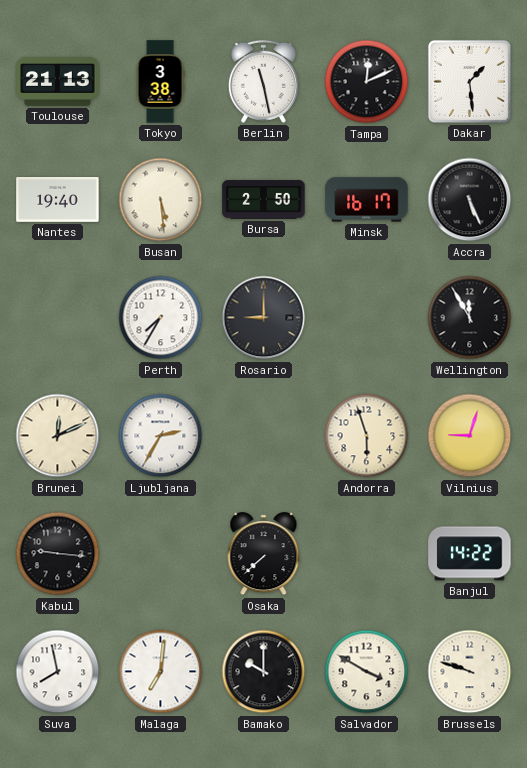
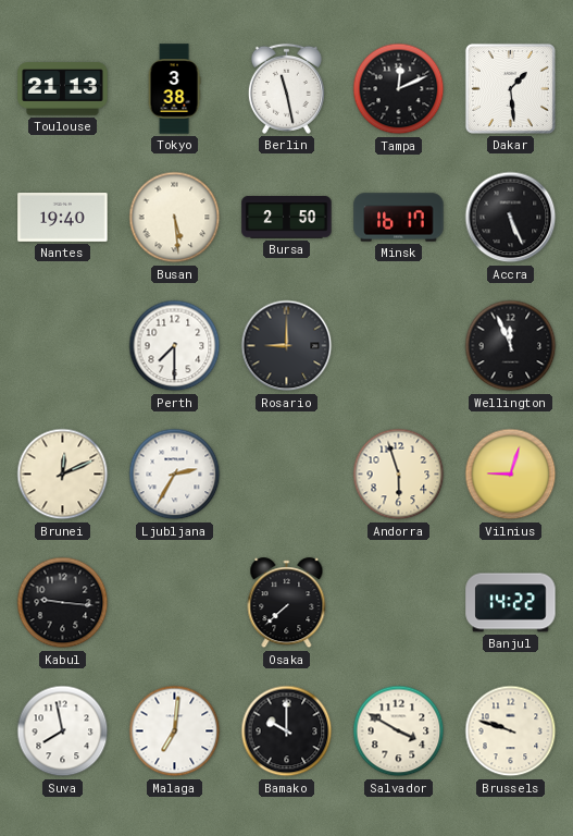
Perth: 7:35 -> 7:30 (175, 346)
Wellington: 11:55 -> 11:56 (511, 346)
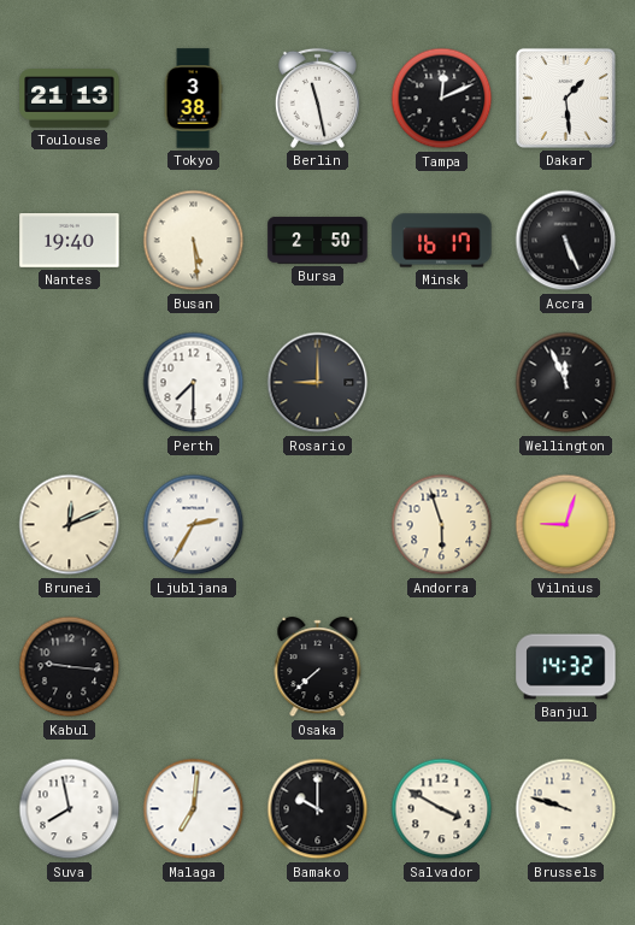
Banjul: 14:22 -> 14:32 (566, 667)
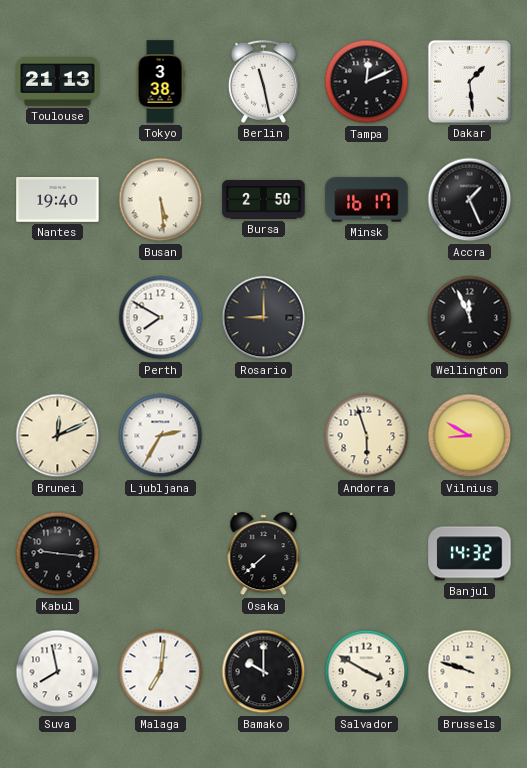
Accra: 5:26 -> 1:26 (470, 200)
Perth: 7:30 -> 7:50 (161, 318)
Vilnius: 9:03 -> 8:50 (470, 436)
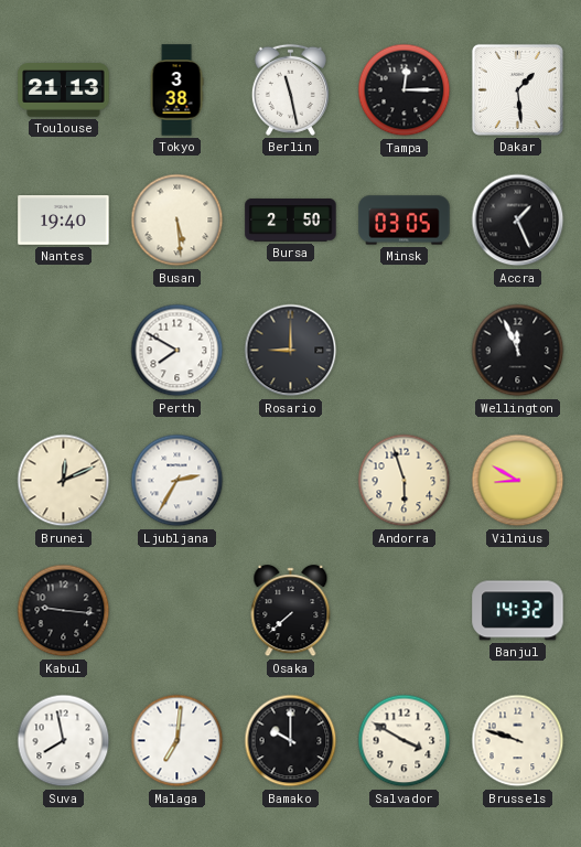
Tampa: 12:11 -> 12:15 (405, 90)
Minsk: 16:17 -> 03:05 (405, 221)
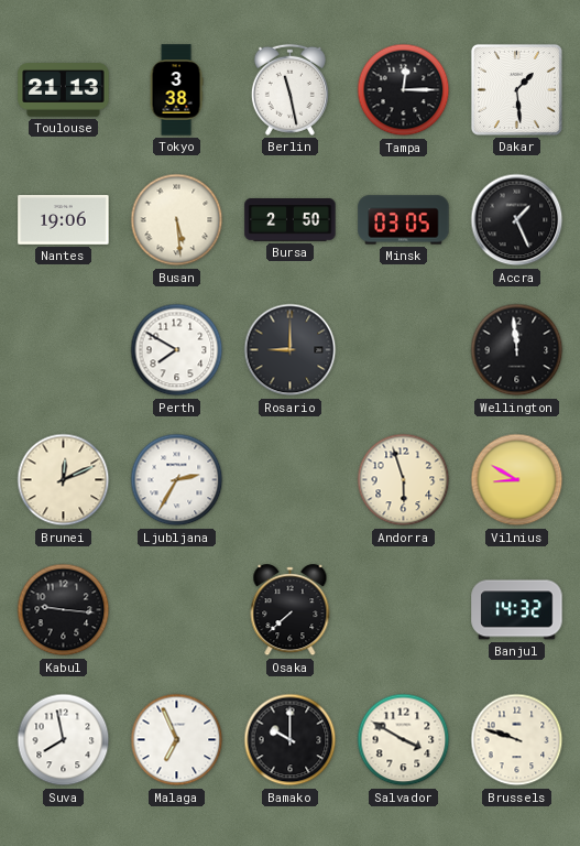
Nantes: 19:40 -> 19:06 (64, 220)
Wellington: 11:56 -> 11:59 (517, 350)
Malaga: 7:01 -> 6:56 (177, 740)
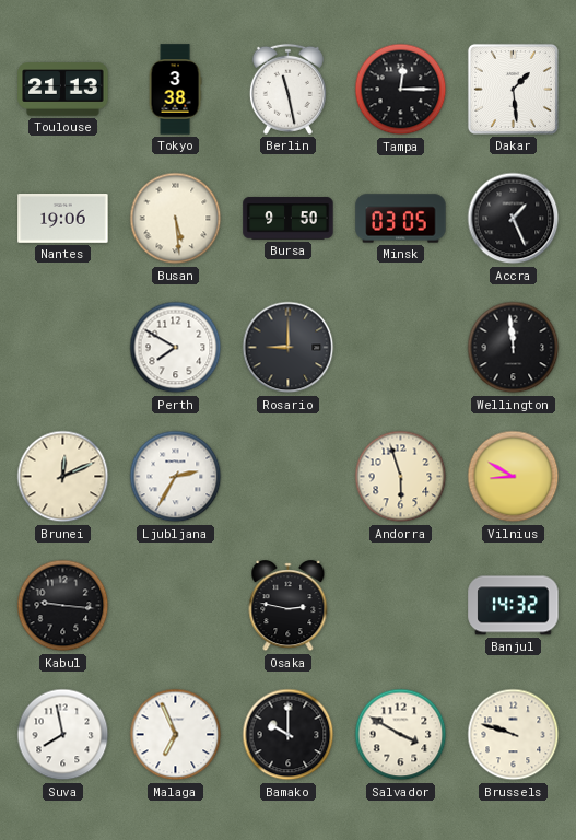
Bursa: 2:50 -> 9:50 (289, 219)
Osaka: 7:38 -> 2:47 (289, 606)
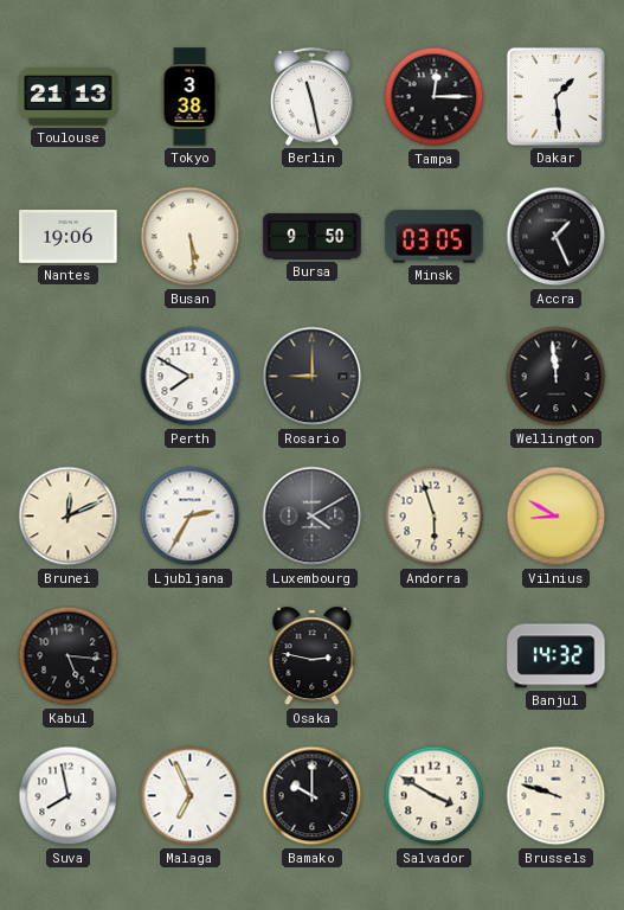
Luxembourg: none -> 4:10 (313, 517)
Kabul: 9:16 -> 5:16 (69, 656)
